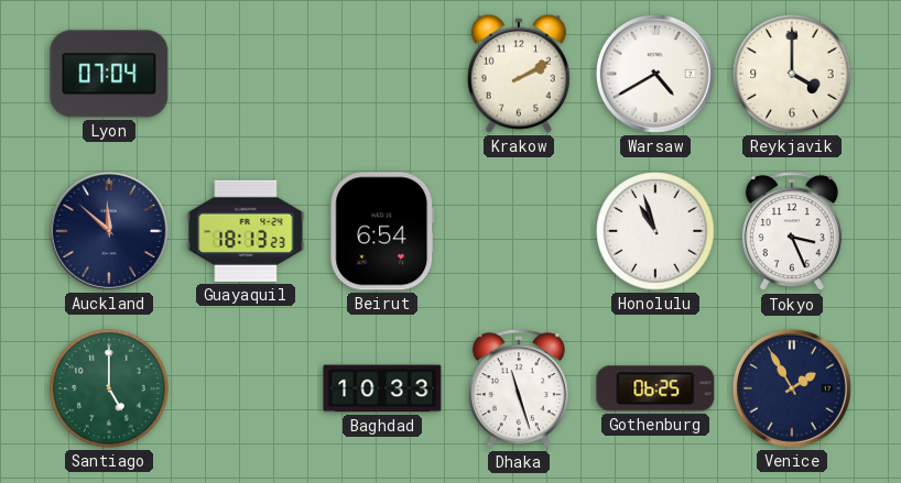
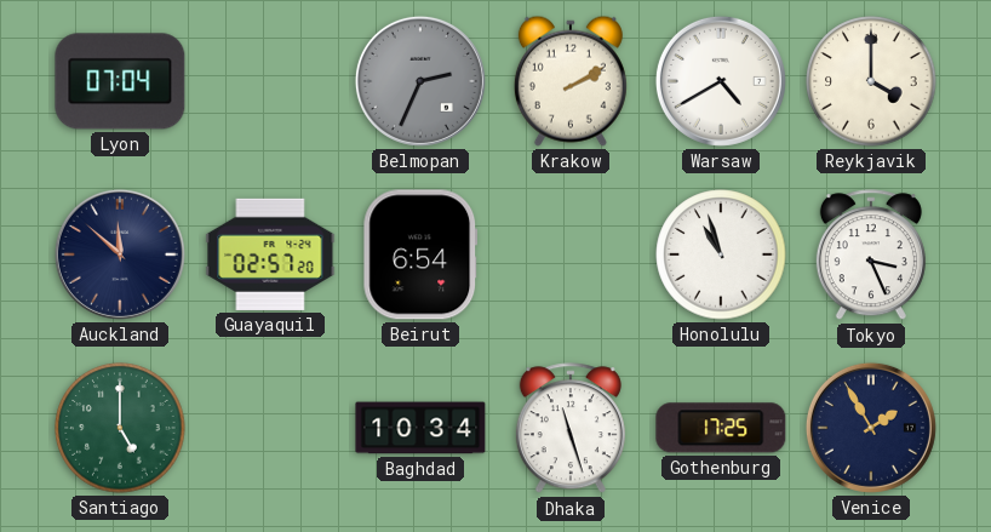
Belmopan: none -> 2:34 (420, 81)
Guayaquil: 18:13 -> 02:57 (270, 254)
Baghdad: 10:33 -> 10:34 (420, 428)
Gothenburg: 06:25 -> 17:25 (721, 428)
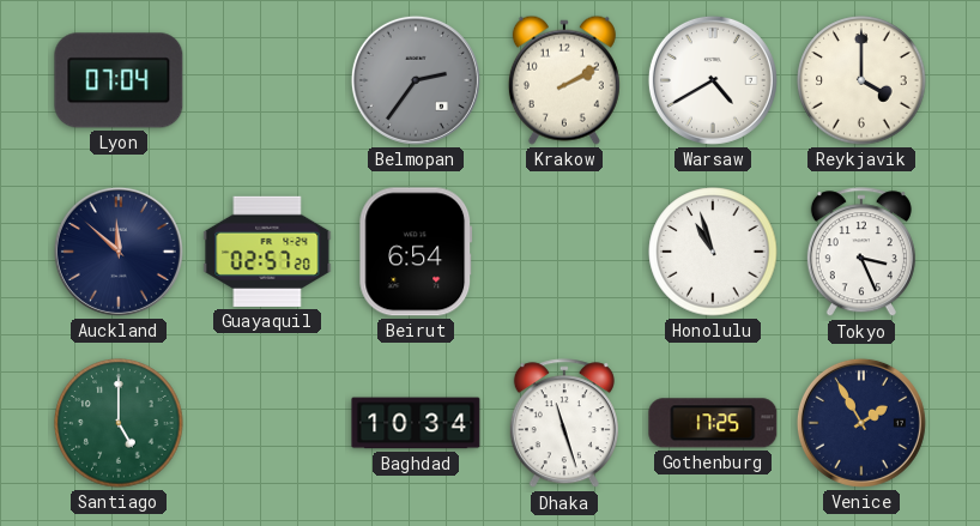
Belmopan: 2:34 -> 2:36 (416, 80)
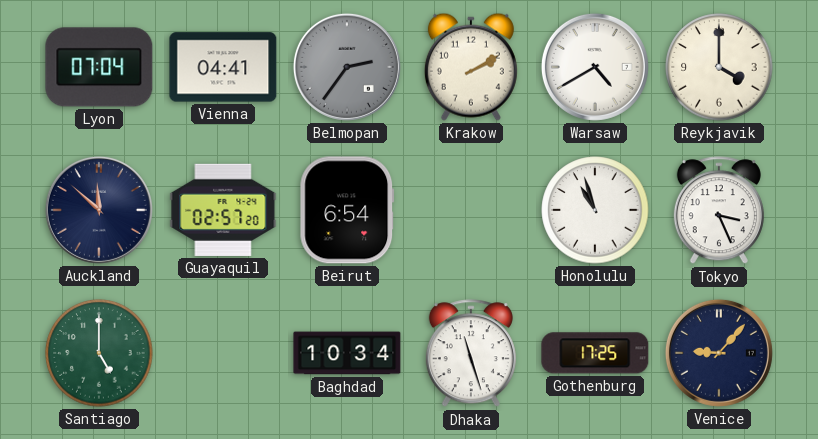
Vienna: none -> 04:41 (223, 67)
Venice: 1:55 -> 9:07 (719, 353)
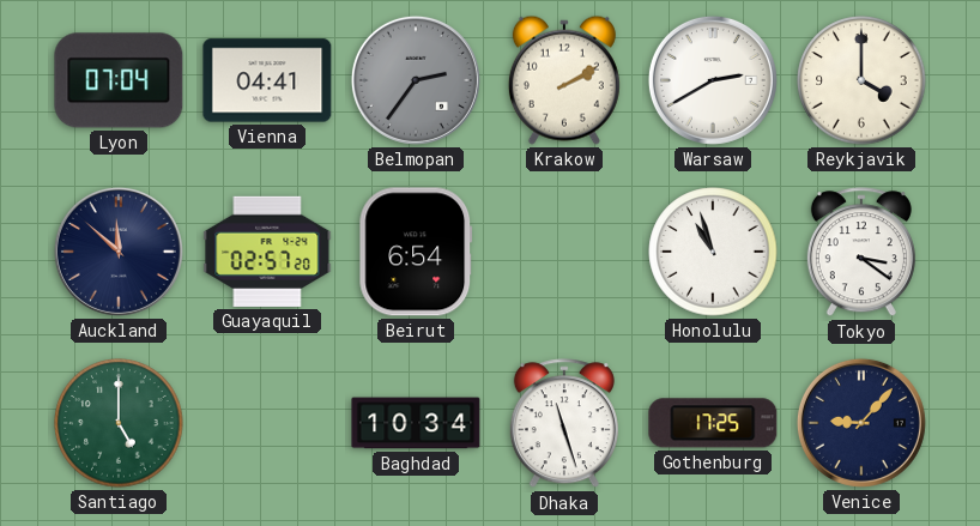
Warsaw: 4:40 -> 2:40 (713, 80)
Tokyo: 3:26 -> 3:21 (861, 253)
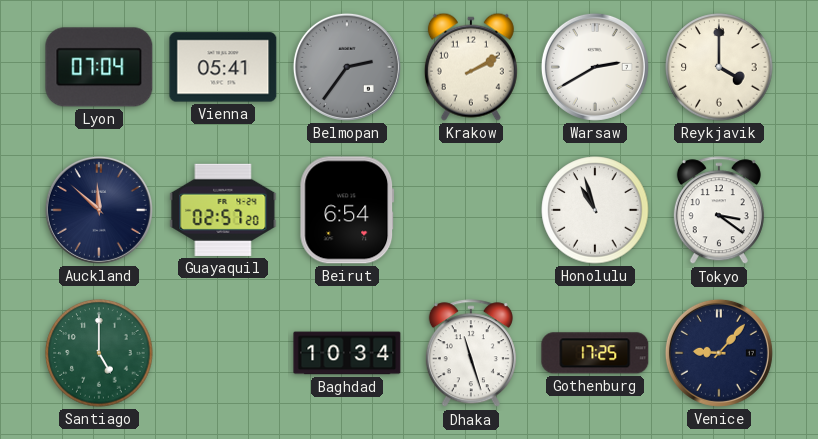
Vienna: 04:41 -> 05:41 (223, 67)
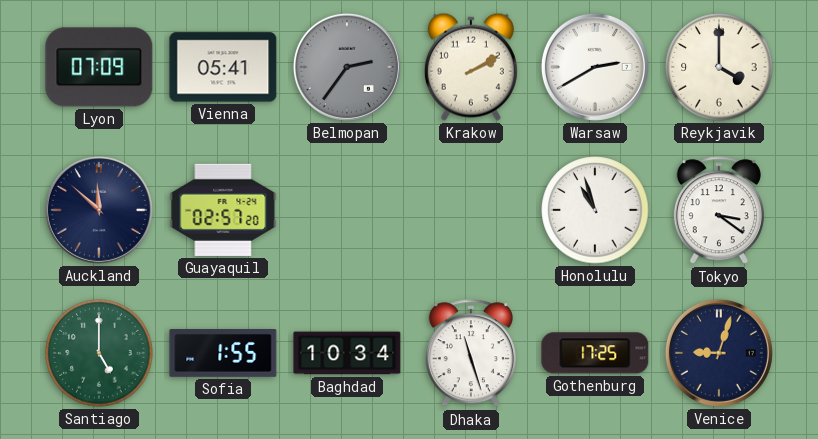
Lyon: 07:04 -> 07:09 (99, 67)
Beirut: 6:54 -> none (347, 210)
Sofia: none -> 1:55 (223, 354)
Venice: 9:07 -> 9:03 (719, 353)
